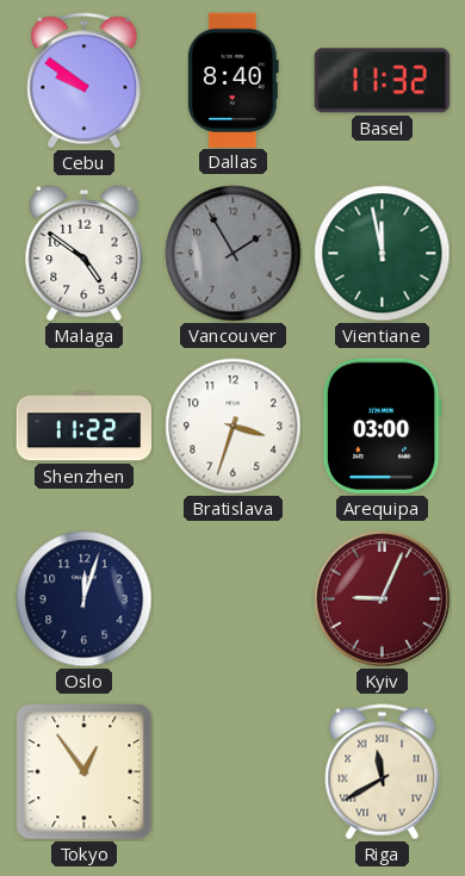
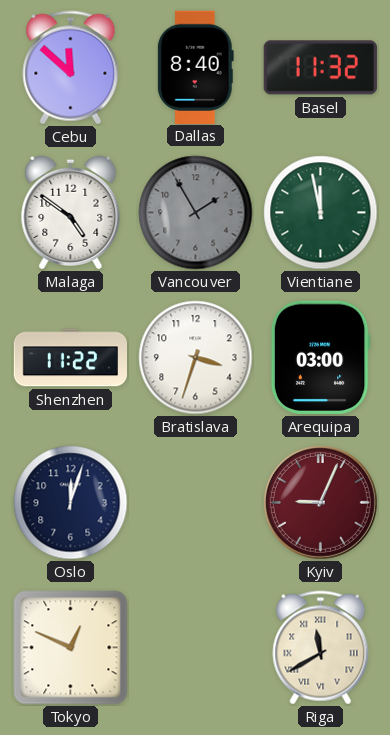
Cebu: 9:51 -> 11:52 (71, 68)
Tokyo: 12:54 -> 12:49 (71, 648)
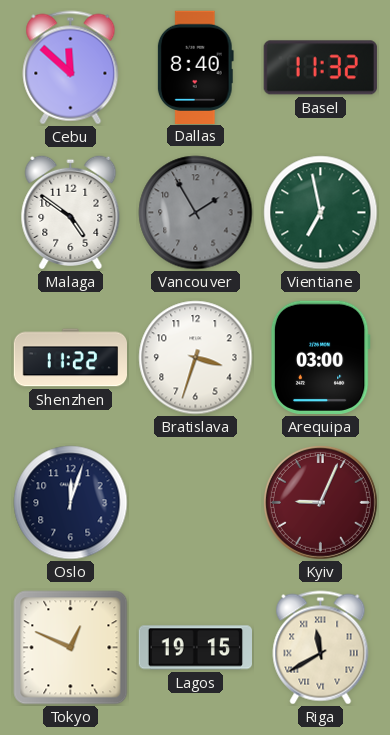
Vientiane: 11:58 -> 6:58 (321, 213)
Lagos: none -> 19:15 (195, 648)
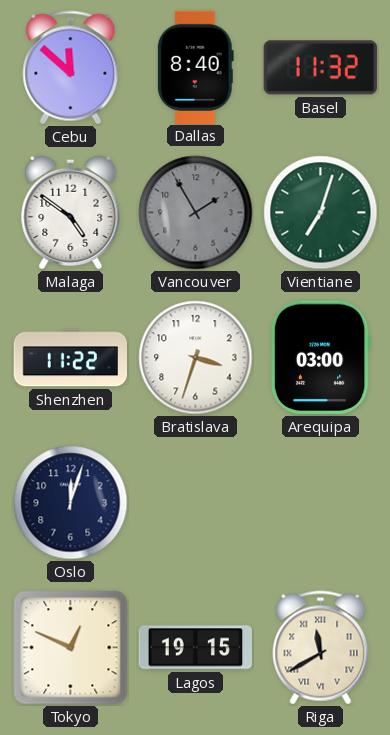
Vientiane: 6:58 -> 7:03 (321, 213)
Kyiv: 9:04 -> none (320, 502)
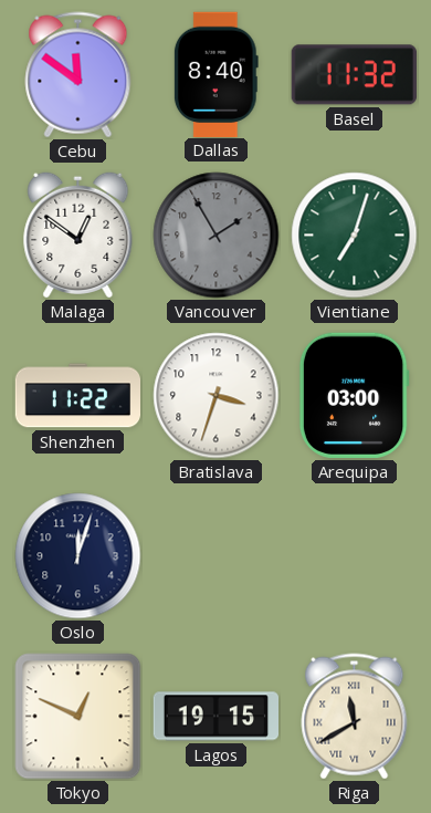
Cebu: 11:52 -> 11:51 (78, 75)
Malaga: 4:51 -> 12:51 (78, 234)
